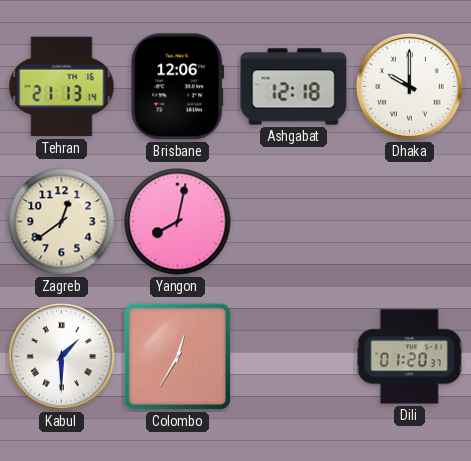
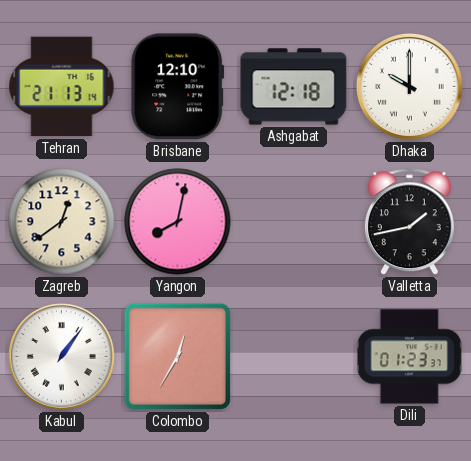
Brisbane: 12:06 -> 12:10 (178, 87)
Valletta: none -> 1:43 (409, 222)
Kabul: 1:30 -> 1:06 (62, 357)
Dili: 01:20 -> 01:23 (409, 357)
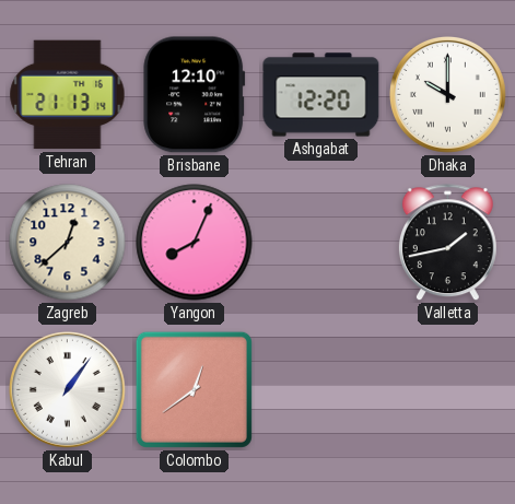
Ashgabat: 12:18 -> 12:20 (321, 95)
Zagreb: 12:39 -> 12:38 (68, 243)
Yangon: 8:02 -> 8:04 (195, 243)
Colombo: 12:35 -> 12:39 (194, 389)
Dili: 01:23 -> none (409, 357)
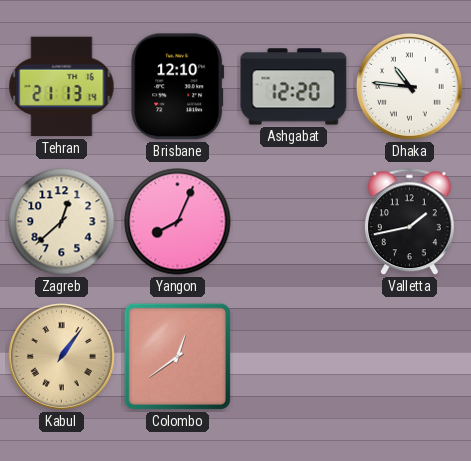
Dhaka: 10:00 -> 10:46 (410, 87)
Kabul dial: white -> champagne (62, 357)
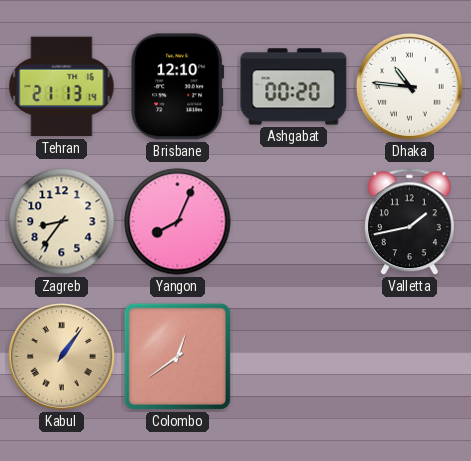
Ashgabat: 12:20 -> 00:20 (294, 87)
Zagreb: 12:38 -> 8:36 (62, 222)
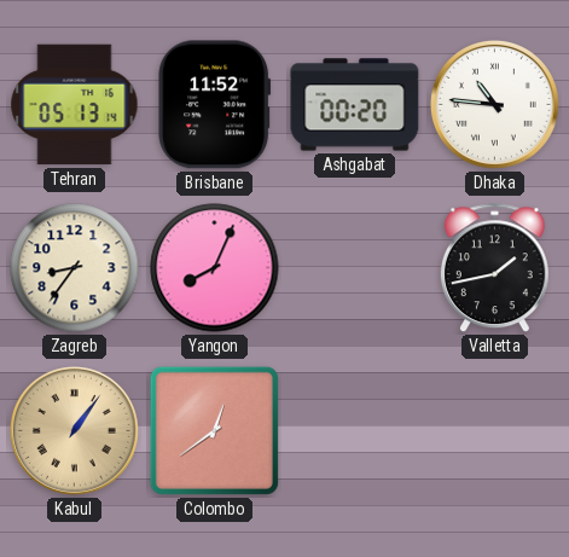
Tehran: 21:13 -> 05:13 (75, 105)
Brisbane: 12:10 -> 11:52 (215, 105)
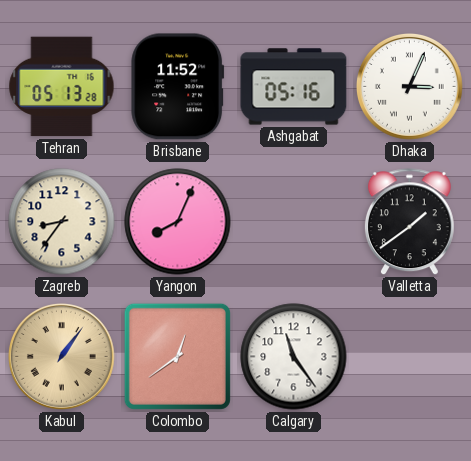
Tehran: 05:13:14 -> 05:13:28 (62, 87)
Ashgabat: 00:20 -> 05:16 (294, 87)
Dhaka: 10:46 -> 3:04 (410, 87)
Valletta: 1:43 -> 1:39 (409, 222)
Calgary: none -> 11:24 (294, 357)
